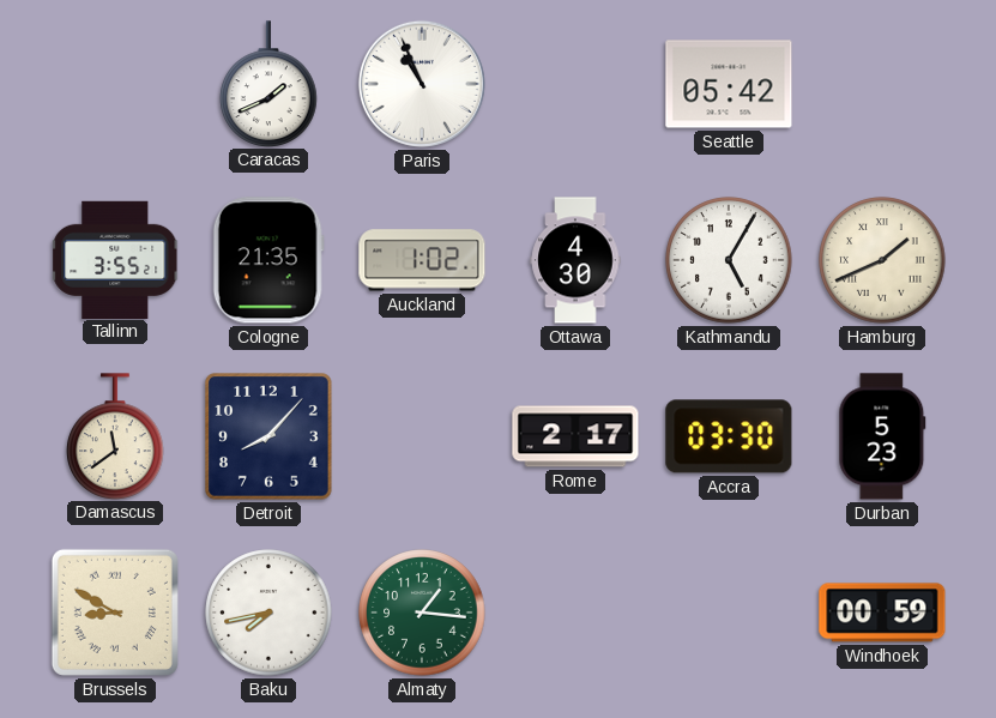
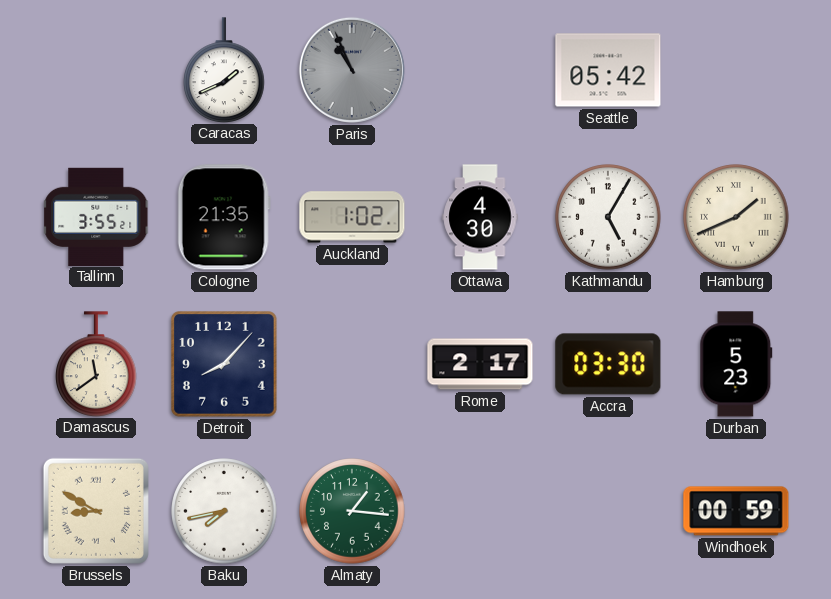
Paris dial: white -> grey (352, 70)
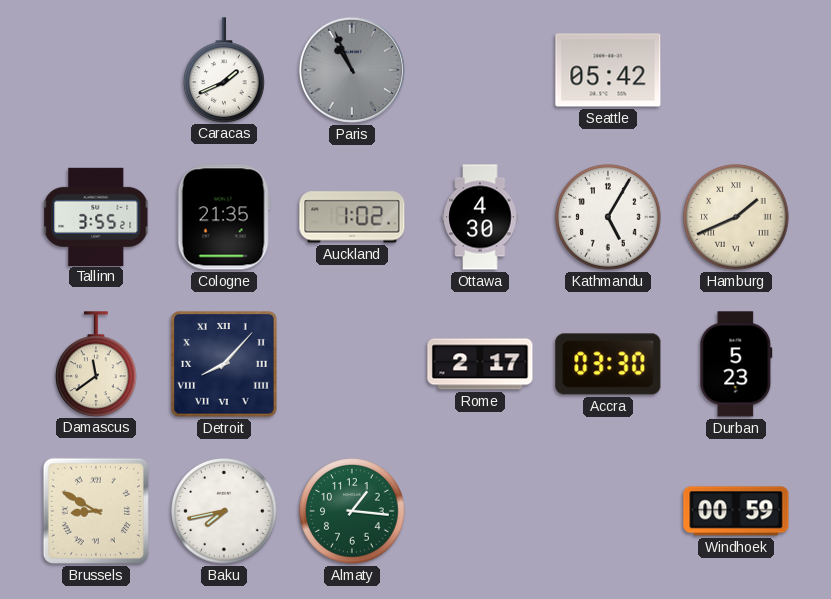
Detroit numerals: Arabic -> Roman (225, 365)
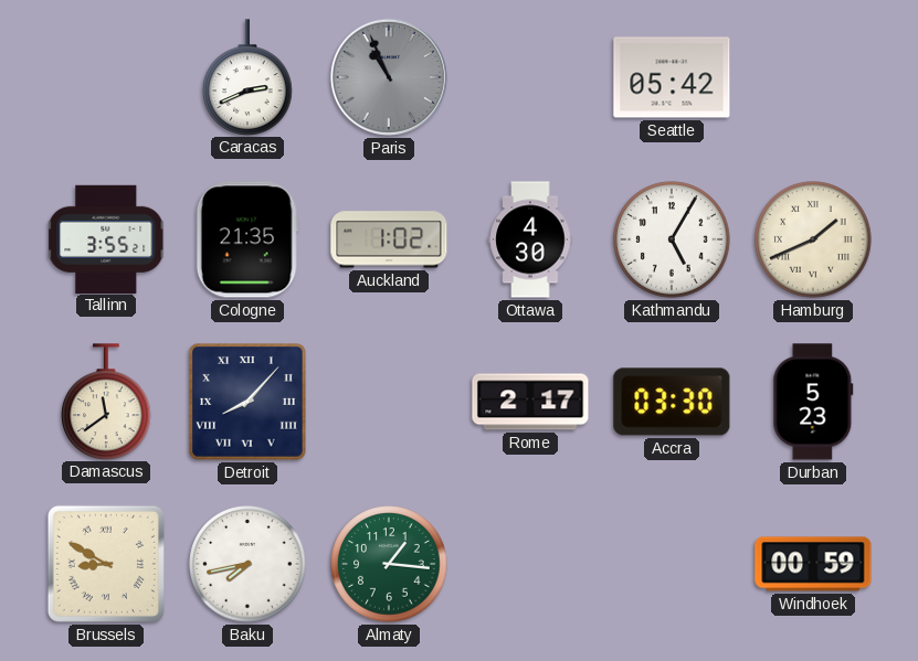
Caracas: 1:41 -> 2:41 (247, 77)
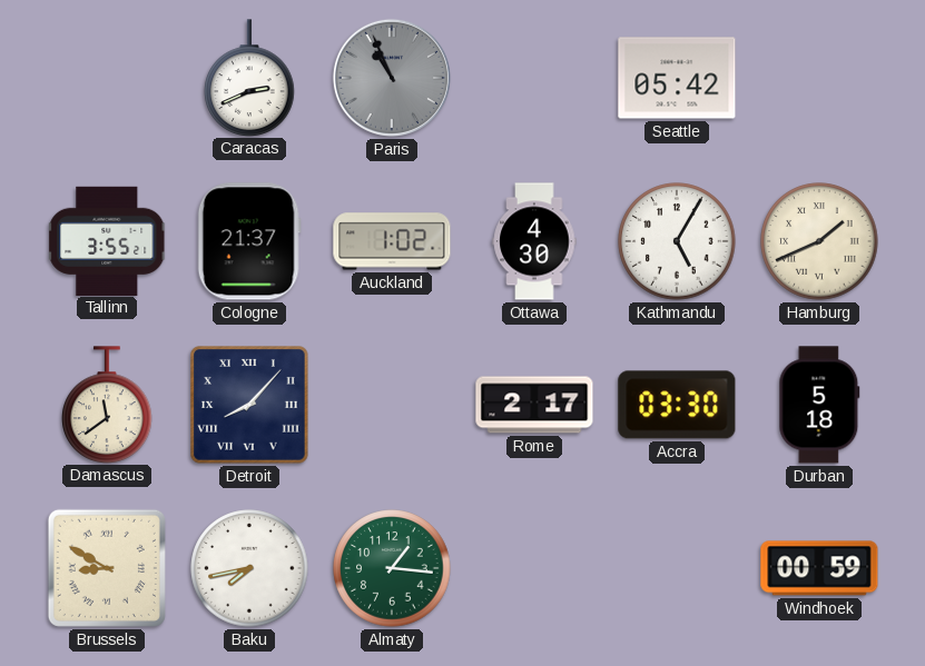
Cologne: 21:35 -> 21:37 (249, 241)
Durban: 5:23 -> 5:18 (819, 405)
